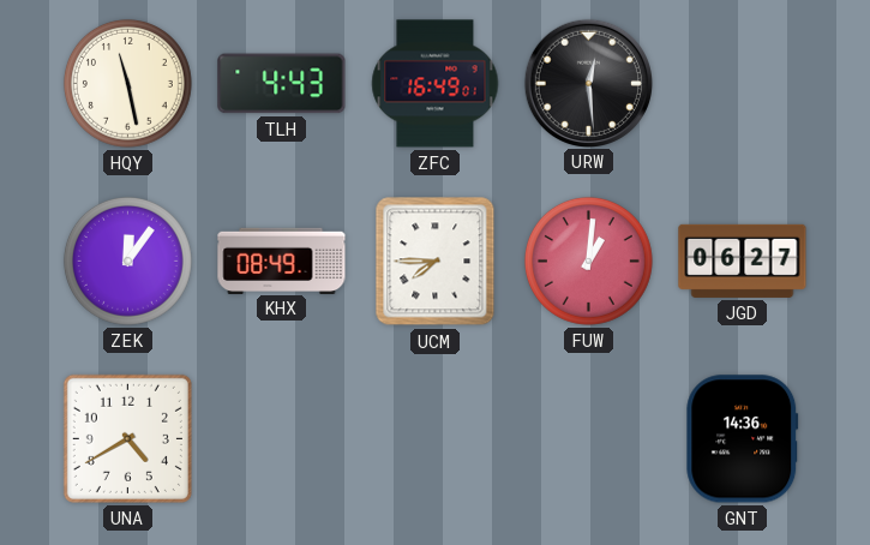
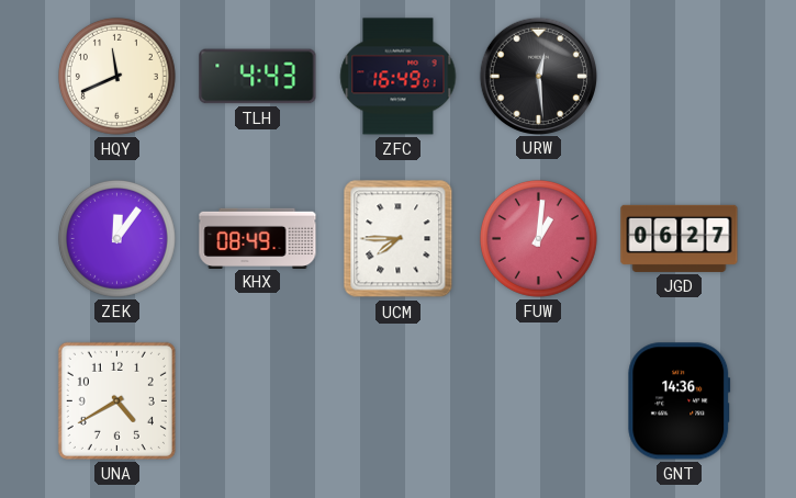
HQY: 11:28 -> 11:41 (116, 76)
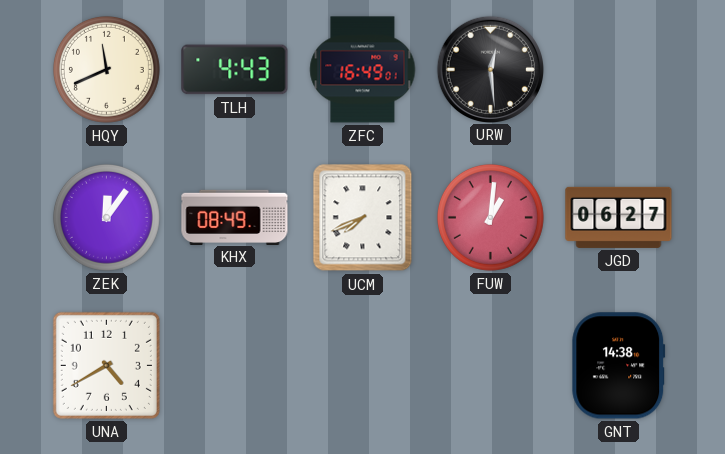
UCM: 7:45 -> 7:41 (363, 218)
GNT: 14:36 -> 14:38 (619, 366)
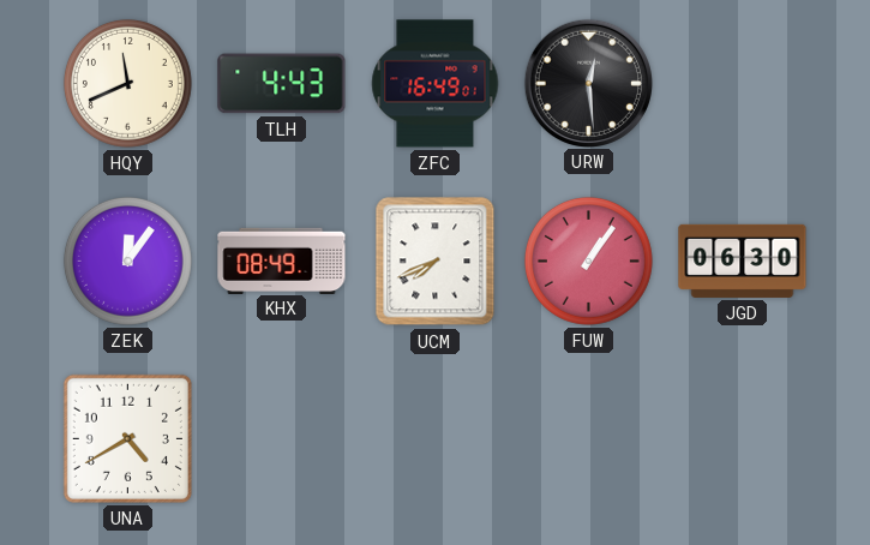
FUW: 1:01 -> 1:06 (588, 260)
JGD: 06:27 -> 06:30 (743, 260)
GNT: 14:38 -> none (619, 366)
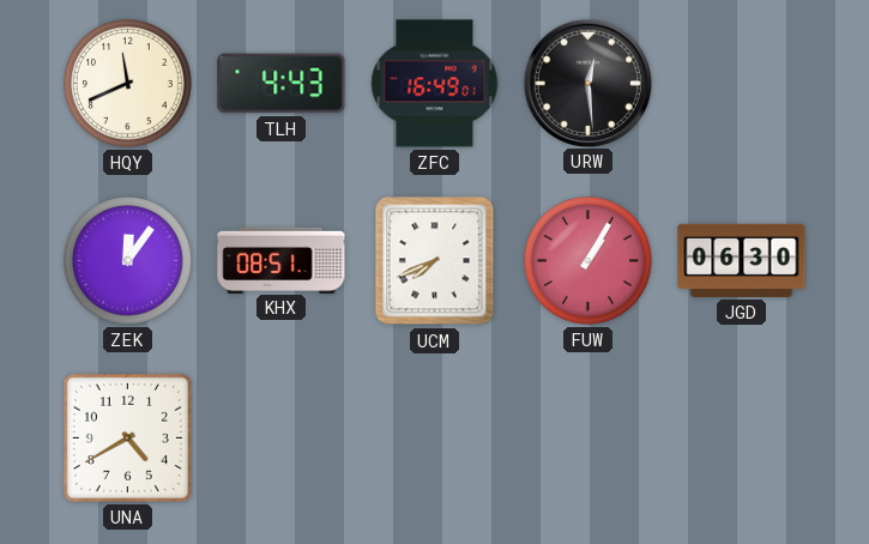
KHX: 08:49 -> 08:51 (282, 260)
FUW: 1:06 -> 1:05 (587, 260)
